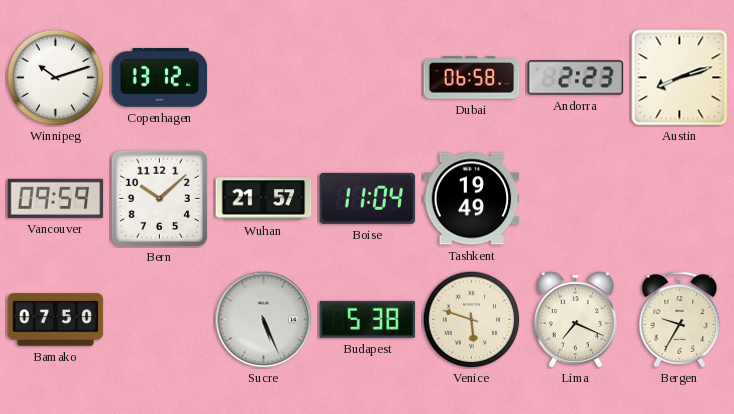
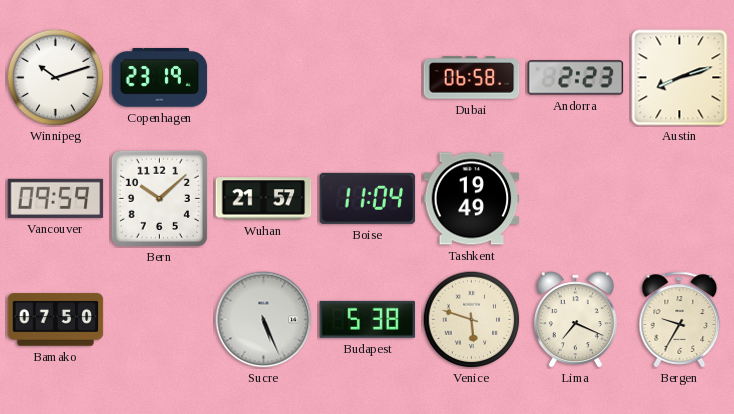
Copenhagen: 13:12 -> 23:19 (160, 78)
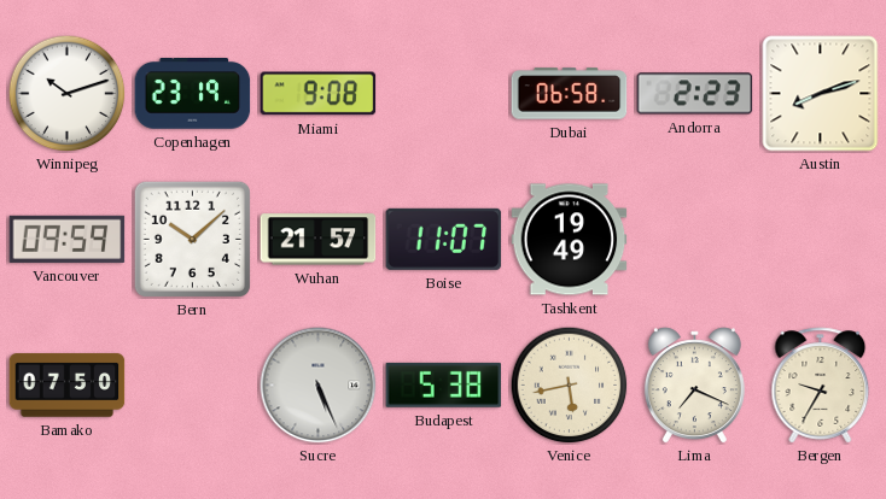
Miami: none -> 9:08 (319, 94)
Boise: 11:04 -> 11:07 (444, 239)
Venice: 5:48 -> 5:43 (569, 384)
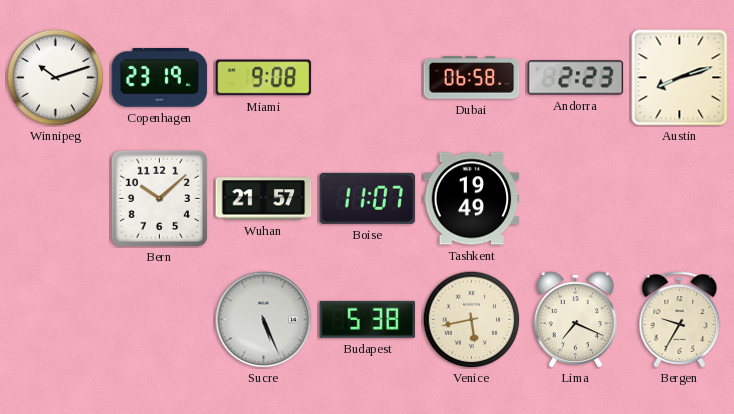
Vancouver: 09:59 -> none (68, 239)
Bamako: 07:50 -> none (68, 386)
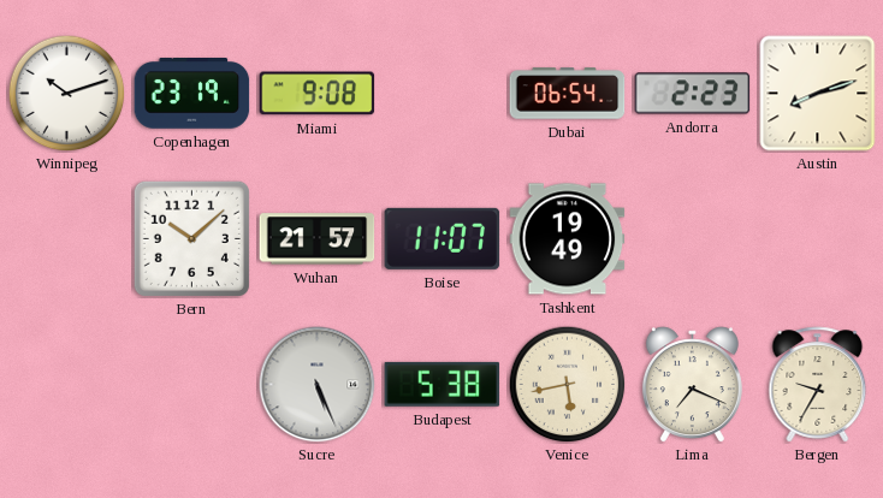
Dubai: 06:58 -> 06:54 (568, 94)
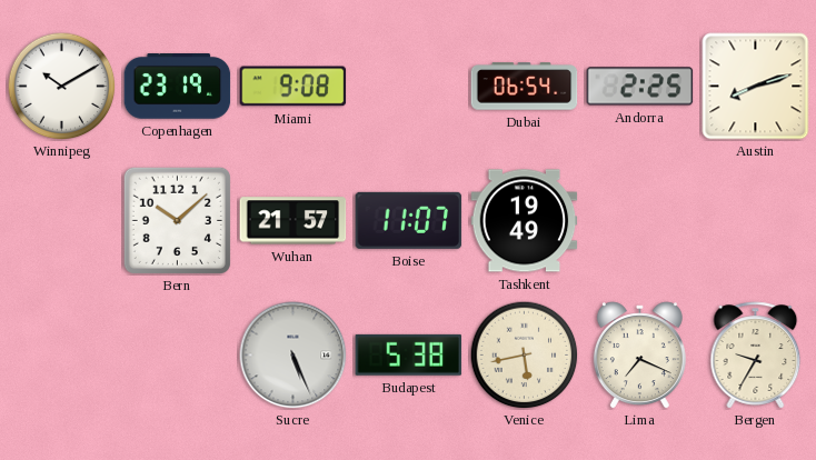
Winnipeg: 10:12 -> 10:10 (61, 86)
Andorra: 2:23 -> 2:25 (640, 87)
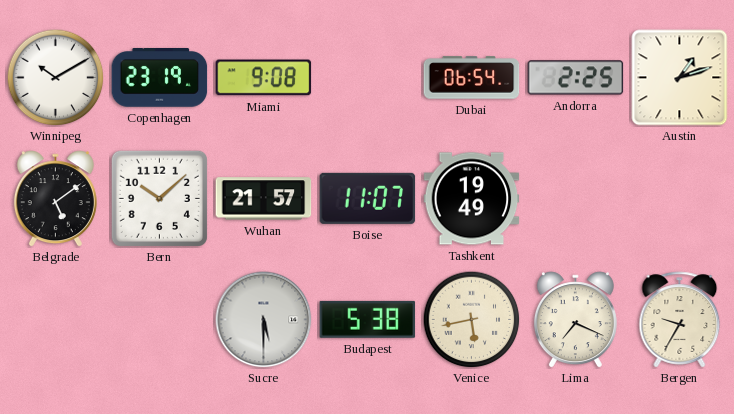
Austin: 8:12 -> 1:12 (680, 78)
Belgrade: none -> 5:09 (55, 199)
Sucre: 5:26 -> 5:30 (264, 320)
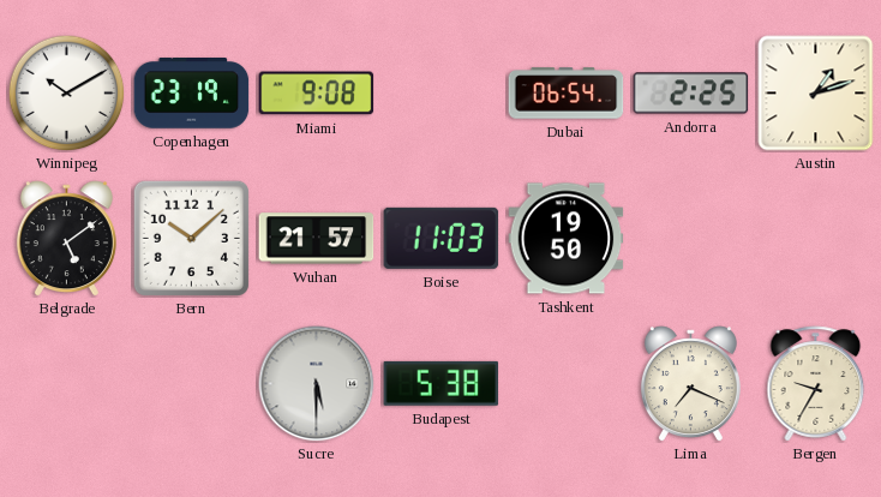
Boise: 11:07 -> 11:03 (442, 238)
Tashkent: 19:49 -> 19:50 (567, 239)
Venice: 5:43 -> none (471, 319)
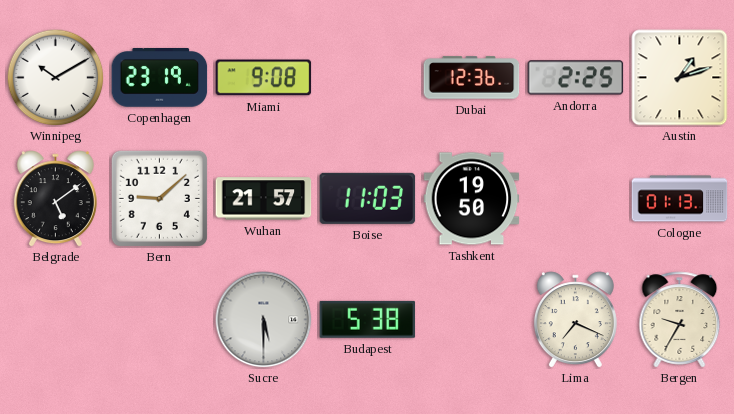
Dubai: 06:54 -> 12:36 (472, 78)
Bern: 10:08 -> 9:08 (159, 198)
Cologne: none -> 01:13 (680, 199)
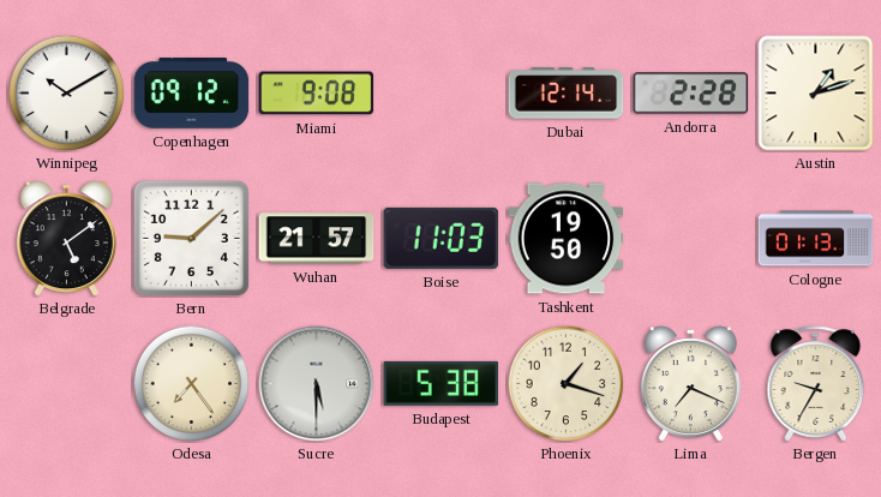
Copenhagen: 23:19 -> 09:12 (192, 94)
Dubai: 12:36 -> 12:14 (567, 94)
Andorra: 2:25 -> 2:28 (691, 94)
Odesa: none -> 7:24 (191, 383)
Phoenix: none -> 1:18 (565, 383)
